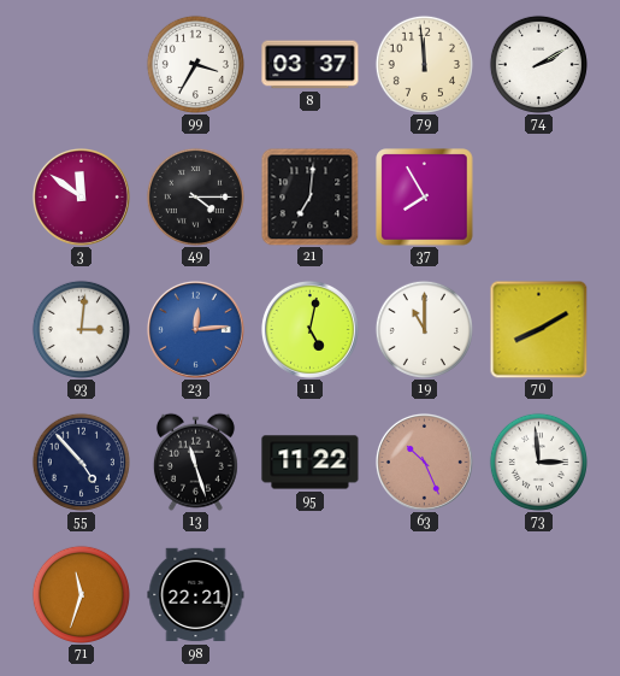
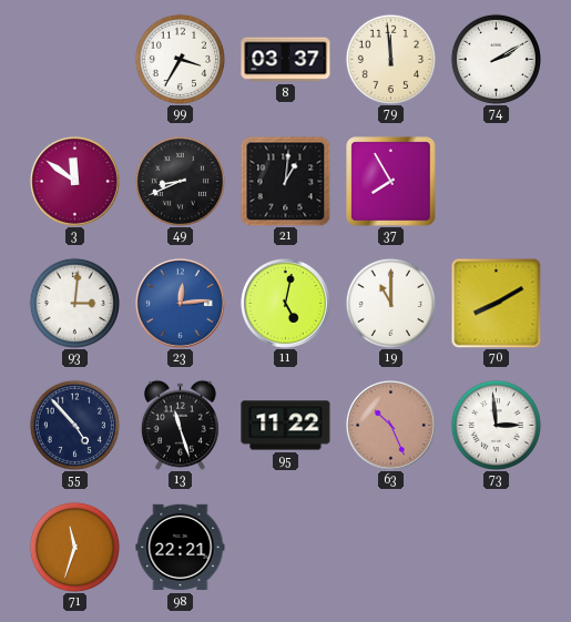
49: 4:15 -> 8:41 (180, 181)
21: 7:01 -> 1:01 (285, 181)
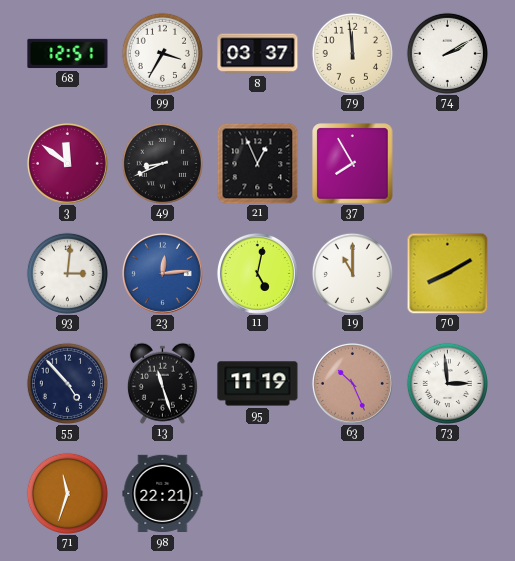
68: none -> 12:51 (68, 54)
21: 1:01 -> 12:56 (257, 163)
95: 11:22 -> 11:19 (258, 384)
